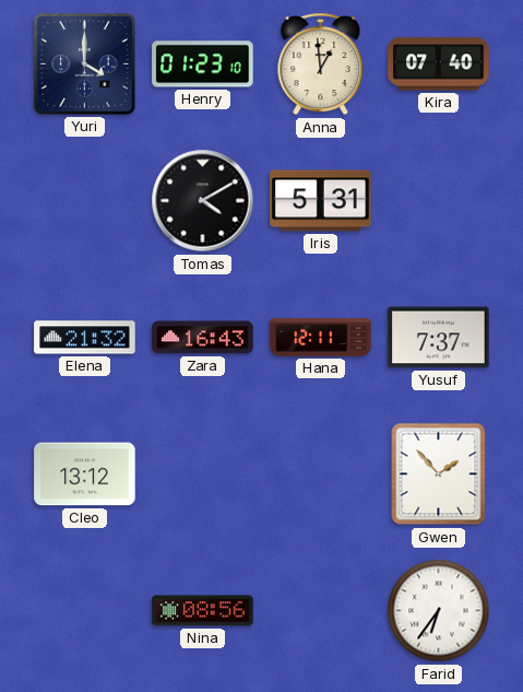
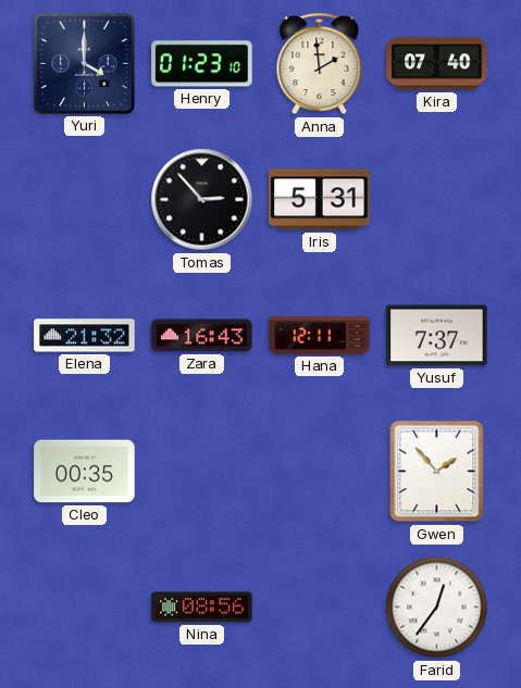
Anna: 12:59 -> 1:59 (320, 64)
Tomas: 4:10 -> 2:53 (202, 200)
Cleo: 13:12 -> 00:35 (85, 472)
Farid: 6:36 -> 12:36 (437, 608)
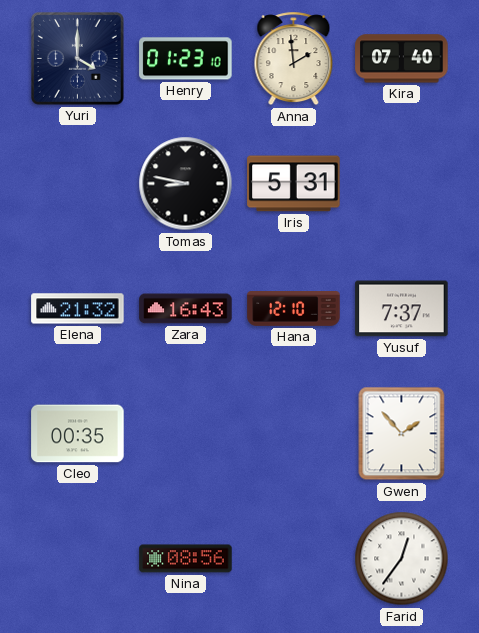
Tomas: 2:53 -> 8:47 (186, 184)
Hana: 12:11 -> 12:10 (294, 309)
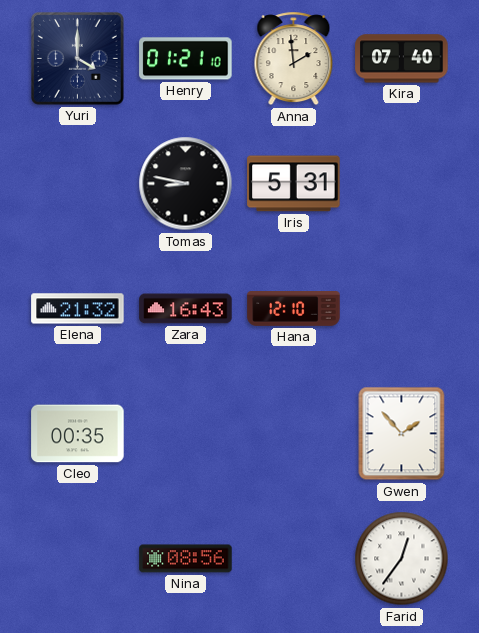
Henry: 01:23 -> 01:21 (186, 59)
Yusuf: 7:37 -> none (402, 309)
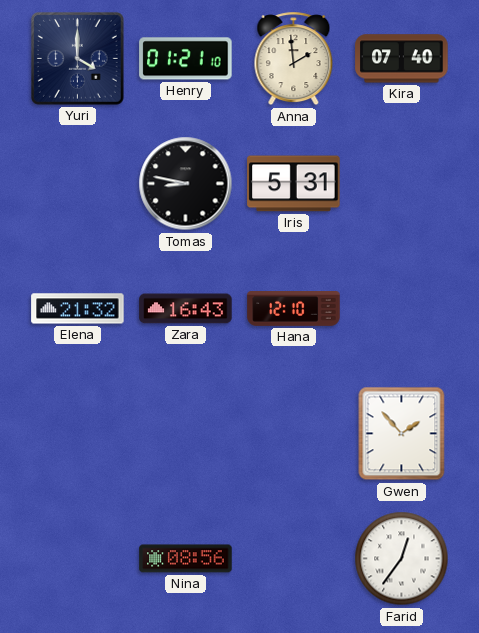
Cleo: 00:35 -> none (78, 434)
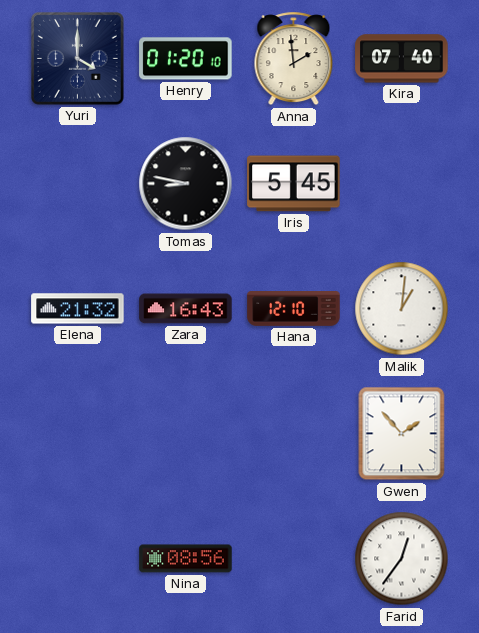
Henry: 01:21 -> 01:20 (186, 59)
Iris: 5:31 -> 5:45 (294, 184)
Malik: none -> 1:01 (402, 309)
